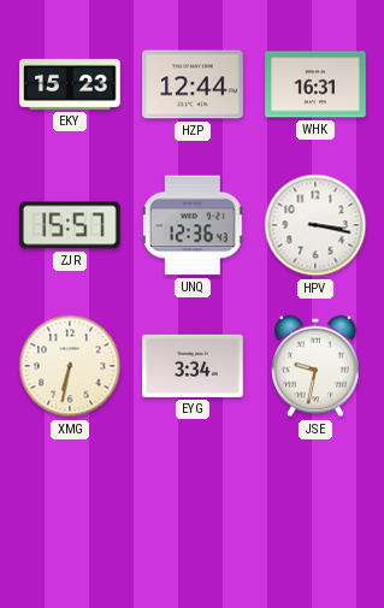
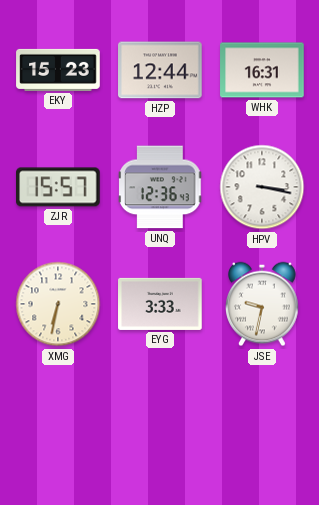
EYG: 3:34 -> 3:33 (160, 304)
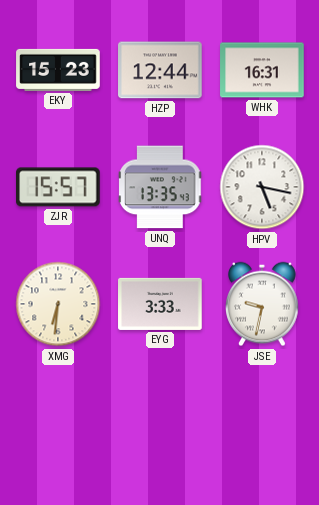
UNQ: 12:36 -> 13:35 (160, 187)
HPV: 3:17 -> 5:17 (262, 187)
XMG: 6:32 -> 6:31 (58, 304)
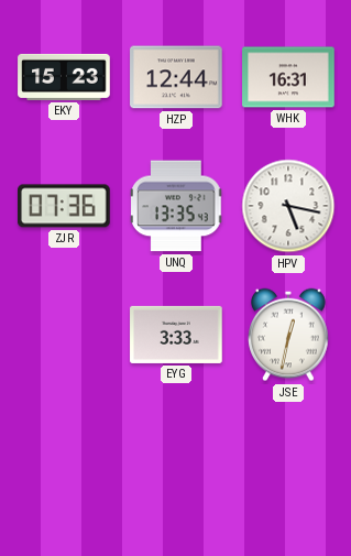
ZJR: 15:57 -> 07:36 (64, 206)
XMG: 6:31 -> none (58, 304)
JSE: 9:32 -> 12:32 (288, 335)
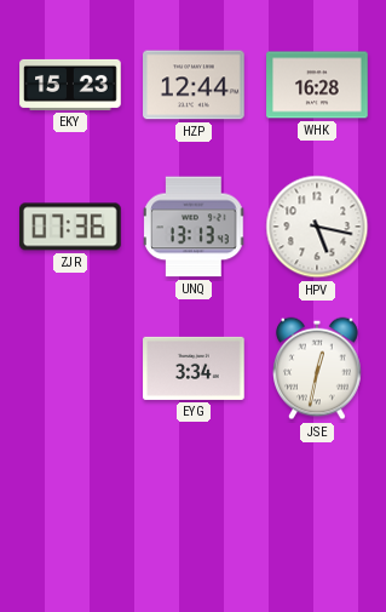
WHK: 16:31 -> 16:28 (317, 85)
UNQ: 13:35 -> 13:13 (194, 227)
EYG: 3:33 -> 3:34 (194, 368)
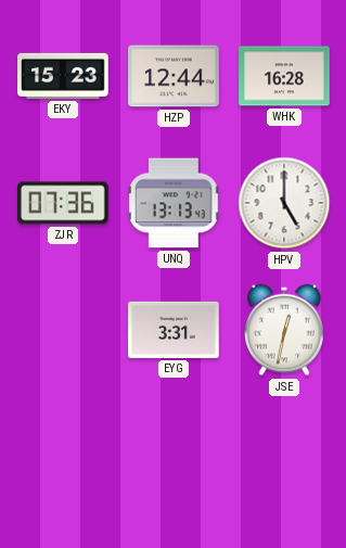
HPV: 5:17 -> 5:00 (284, 203)
EYG: 3:34 -> 3:31 (174, 330)
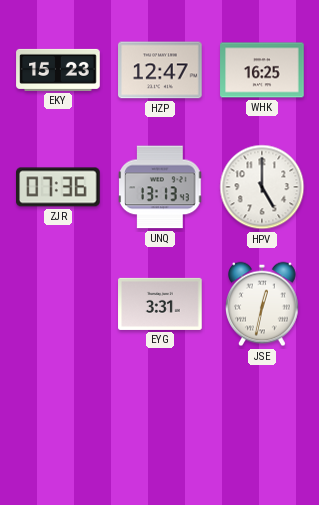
HZP: 12:44 -> 12:47 (160, 70)
WHK: 16:28 -> 16:25 (262, 70)
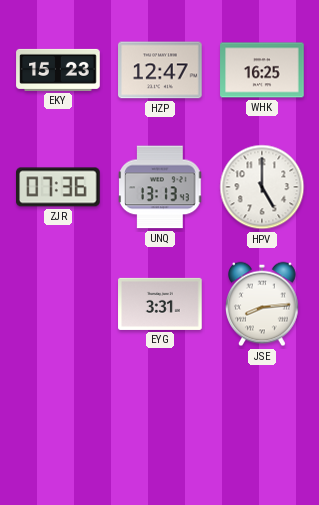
JSE: 12:32 -> 8:14 (262, 304)
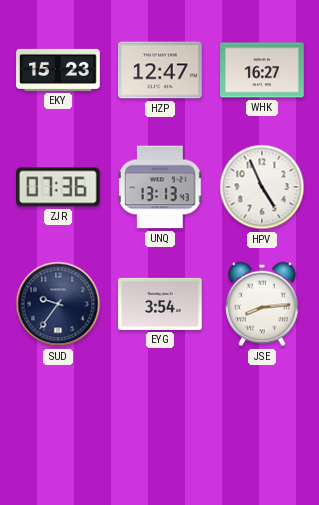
WHK: 16:25 -> 16:27 (262, 70)
HPV: 5:00 -> 4:56 (262, 187)
SUD: none -> 9:36 (58, 304)
EYG: 3:31 -> 3:54 (160, 304)
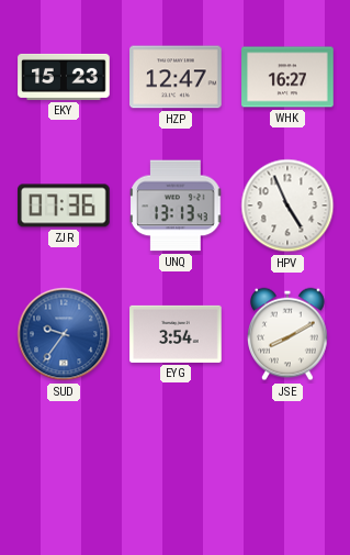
SUD dial: navy -> blue (64, 334)
JSE: 8:14 -> 8:10 (287, 334)
